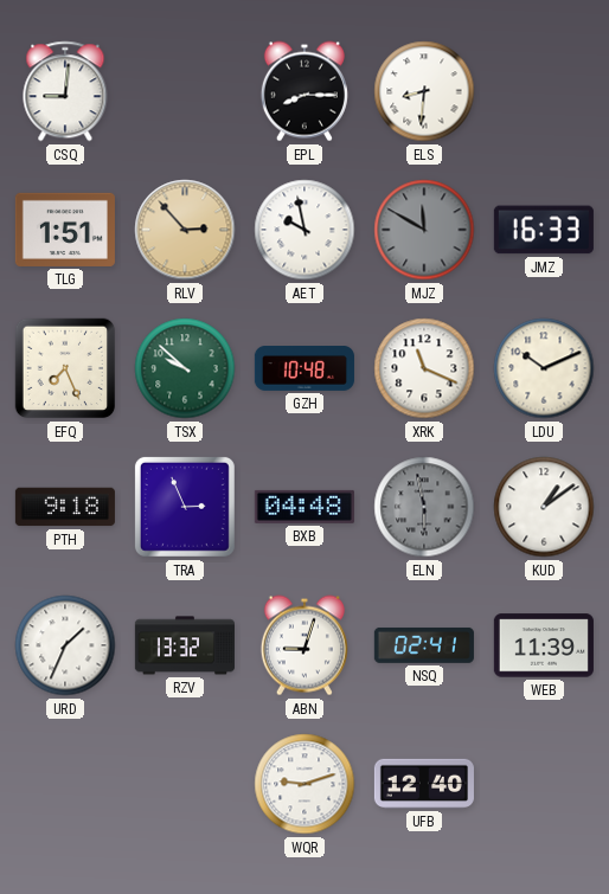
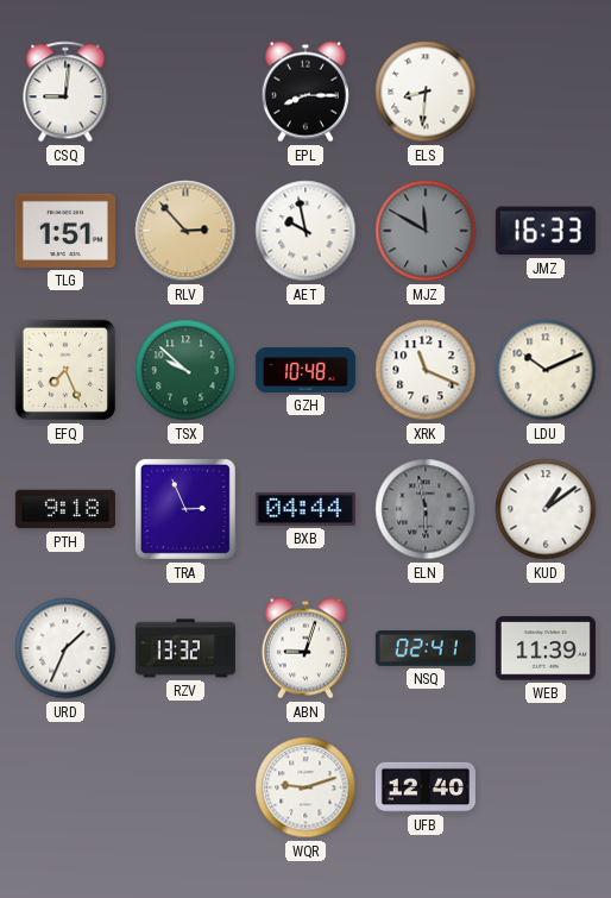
BXB: 04:48 -> 04:44 (305, 509)
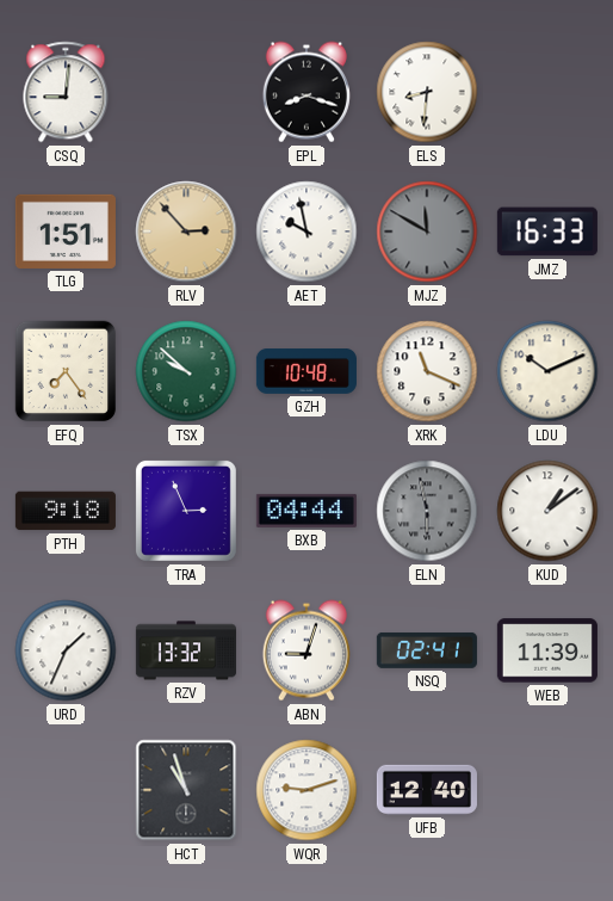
EPL: 8:15 -> 8:18 (306, 92)
EFQ: 7:26 -> 7:24 (66, 371)
HCT: none -> 10:57 (186, 790)
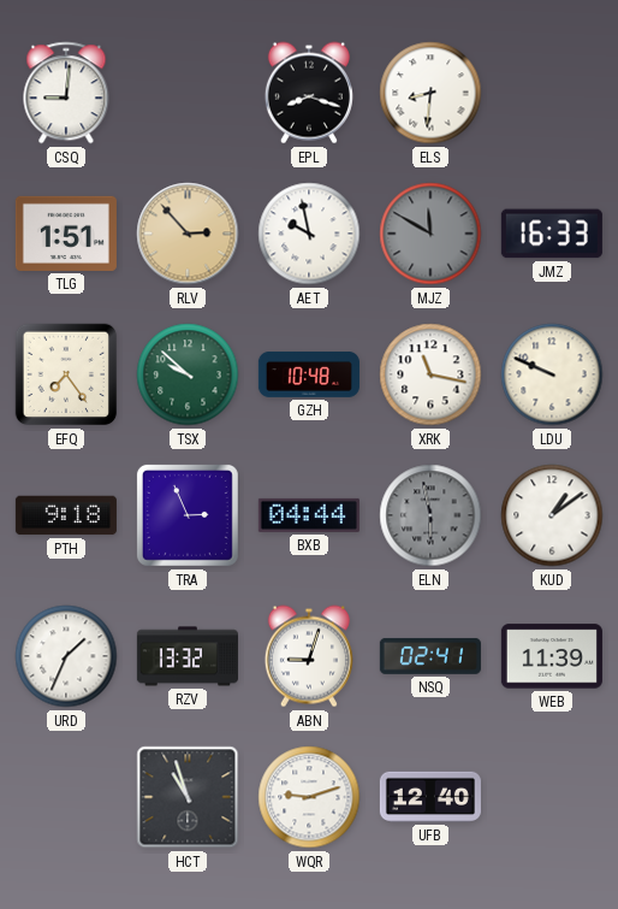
XRK: 11:19 -> 11:17 (430, 374)
LDU: 10:11 -> 9:49 (552, 374)
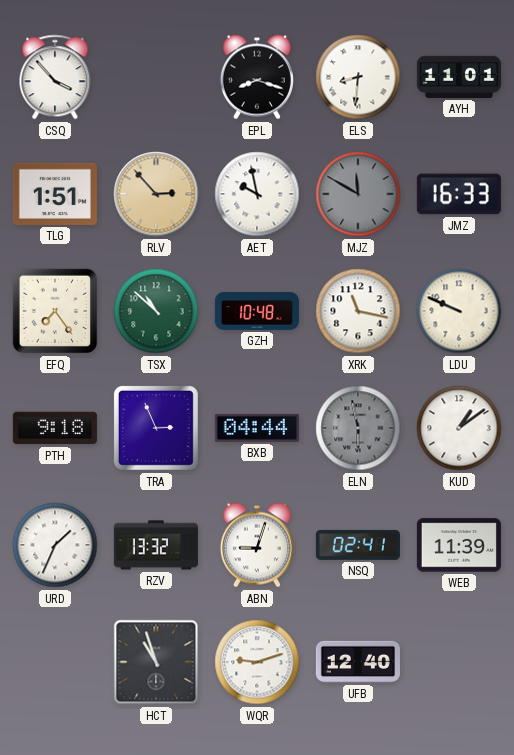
CSQ: 9:01 -> 3:53 (55, 77)
AYH: none -> 11:01 (459, 77)
TSX: 9:52 -> 10:52 (156, 311)
